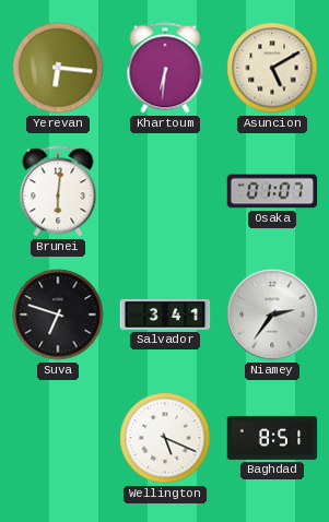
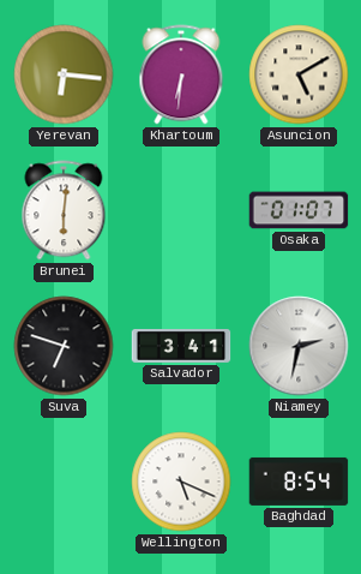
Niamey: 2:36 -> 2:32 (299, 346)
Baghdad: 8:51 -> 8:54 (299, 482)
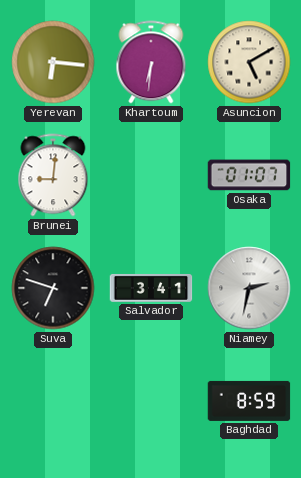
Brunei: 6:01 -> 9:01 (53, 175)
Wellington: 5:19 -> none (181, 482)
Baghdad: 8:54 -> 8:59 (249, 401)
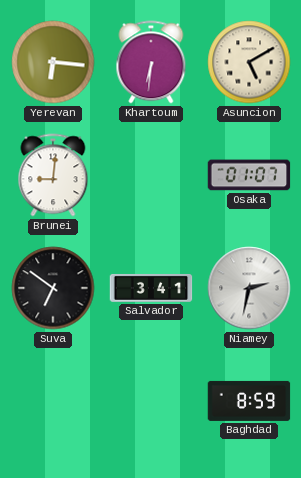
Suva: 6:48 -> 6:51 (53, 288)
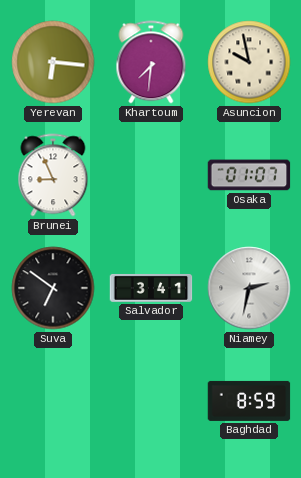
Khartoum: 6:31 -> 7:31 (151, 62)
Asuncion: 5:10 -> 9:58 (249, 62)
Brunei: 9:01 -> 8:56 (53, 175)
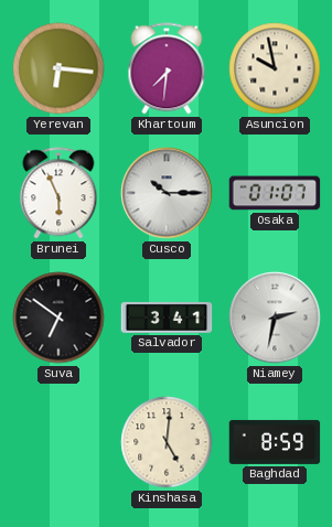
Brunei: 8:56 -> 5:56 (58, 193)
Cusco: none -> 10:15 (167, 193)
Kinshasa: none -> 5:01 (167, 442)
